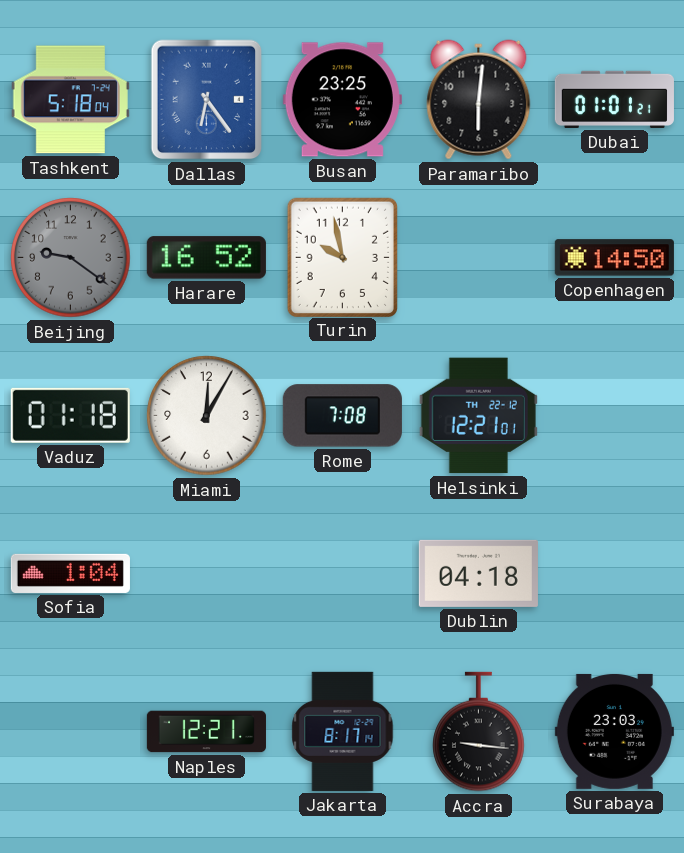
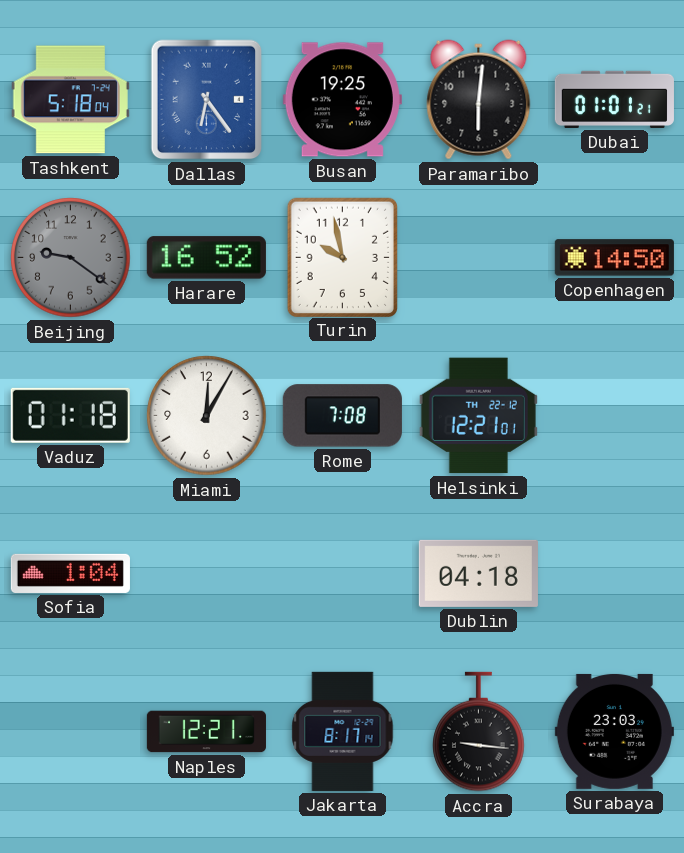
Busan: 23:25 -> 19:25 (342, 100)
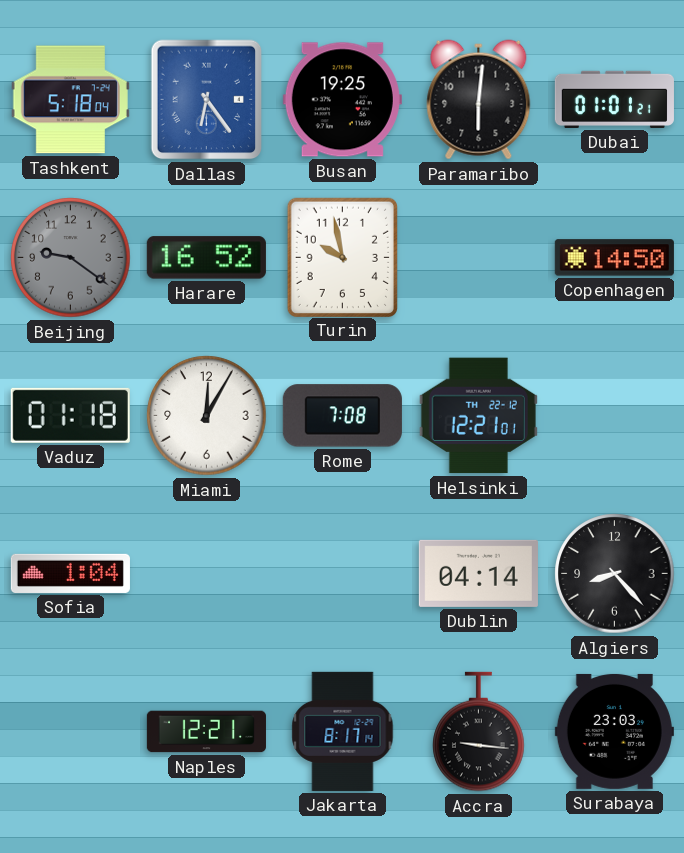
Dublin: 04:18 -> 04:14 (478, 573)
Algiers: none -> 8:23 (615, 574)
